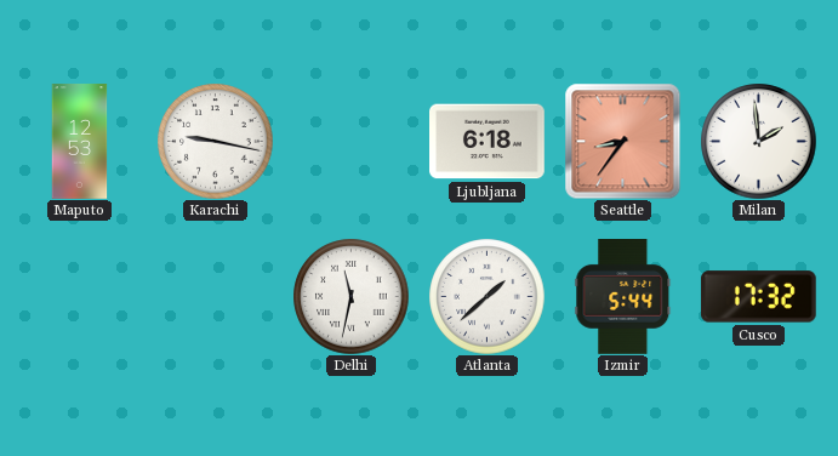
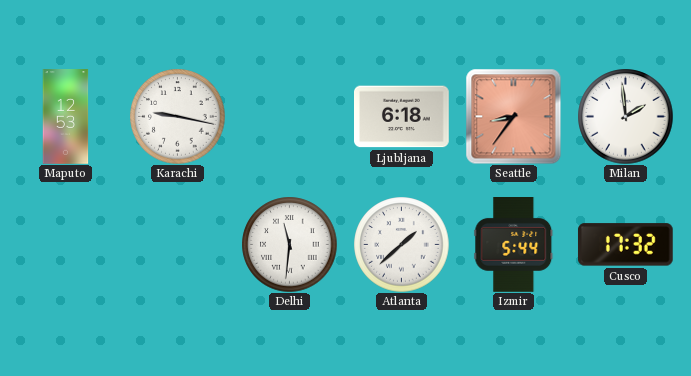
Delhi: 11:32 -> 11:31 (289, 244)
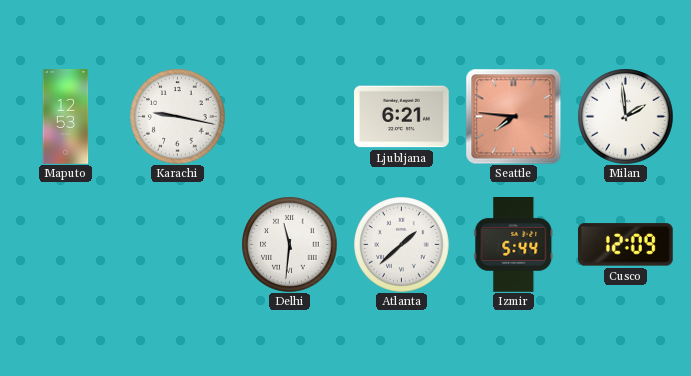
Ljubljana: 6:18 -> 6:21 (402, 117)
Seattle: 8:36 -> 7:46 (513, 116)
Cusco: 17:32 -> 12:09 (625, 245)
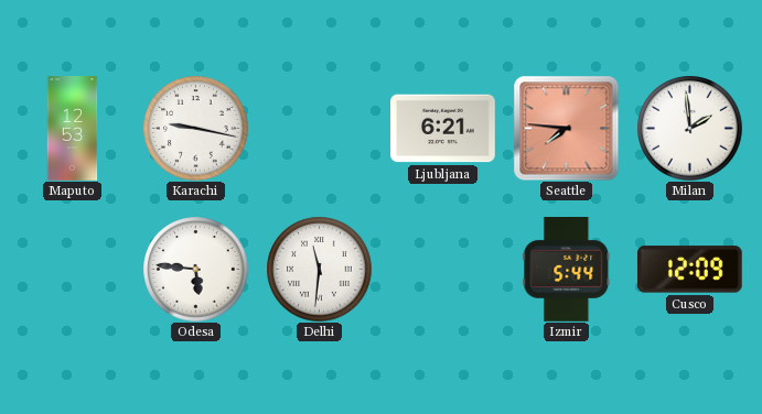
Odesa: none -> 5:46 (195, 269)
Atlanta: 1:38 -> none (401, 244)
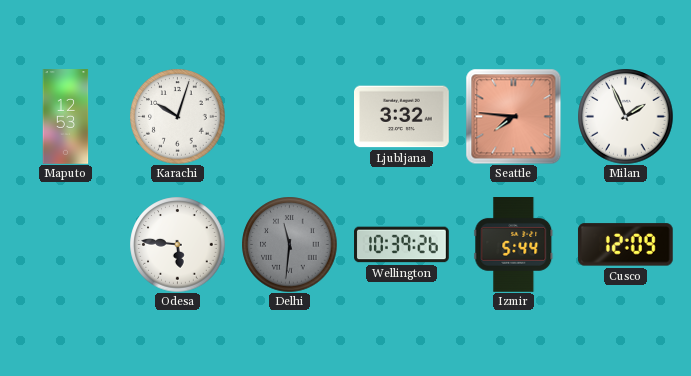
Karachi: 9:17 -> 10:03 (177, 116)
Ljubljana: 6:21 -> 3:32 (402, 117)
Milan: 1:59 -> 1:56 (625, 116)
Delhi dial: white -> grey (289, 244)
Wellington: none -> 10:39 (402, 245)
